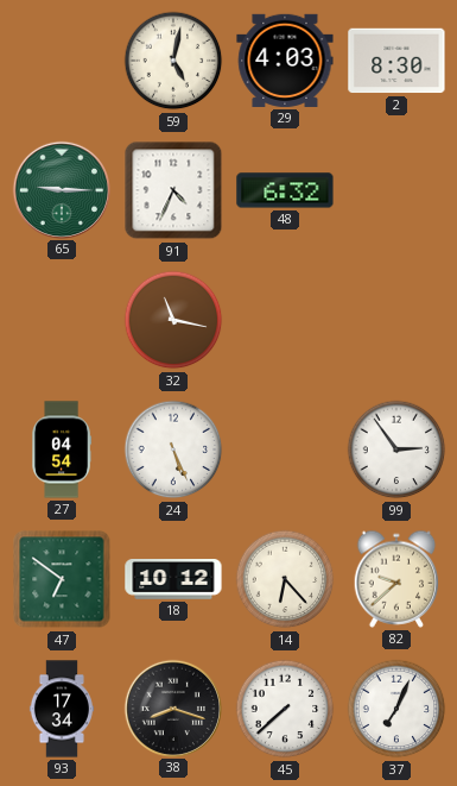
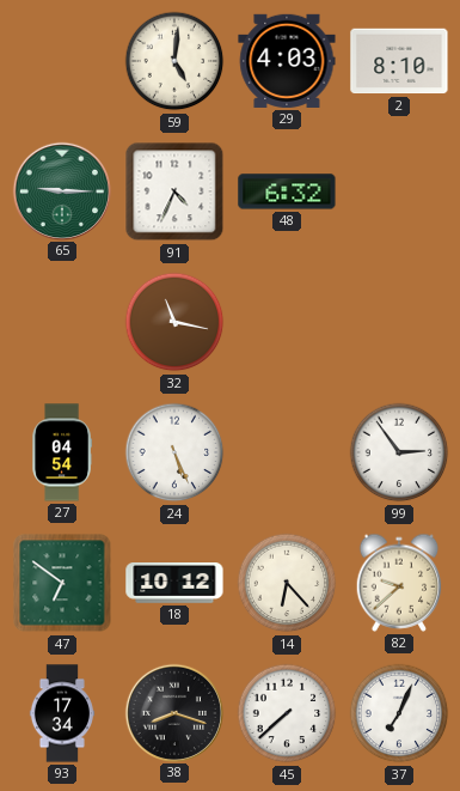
59: 5:02 -> 5:01 (174, 61)
2: 8:30 -> 8:10 (399, 61)
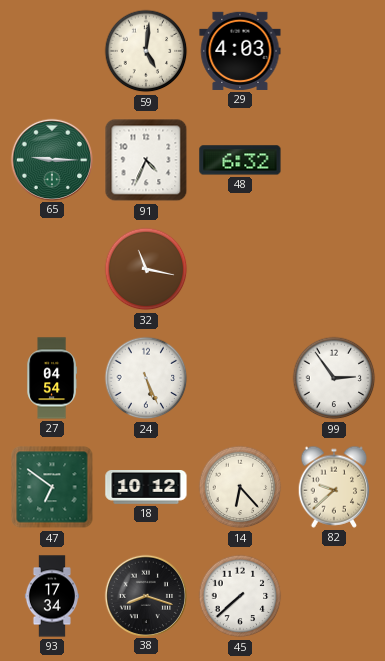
2: 8:10 -> none (399, 61)
37: 7:04 -> none (399, 713)
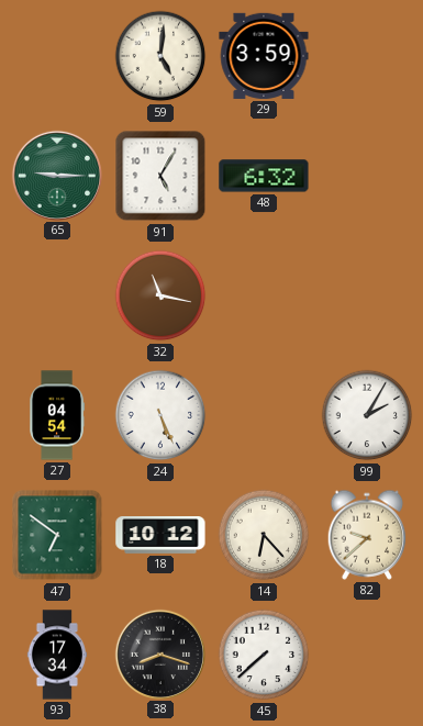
29: 4:03 -> 3:59 (264, 56)
91: 4:34 -> 5:05 (160, 176)
99: 2:54 -> 2:05 (367, 415)
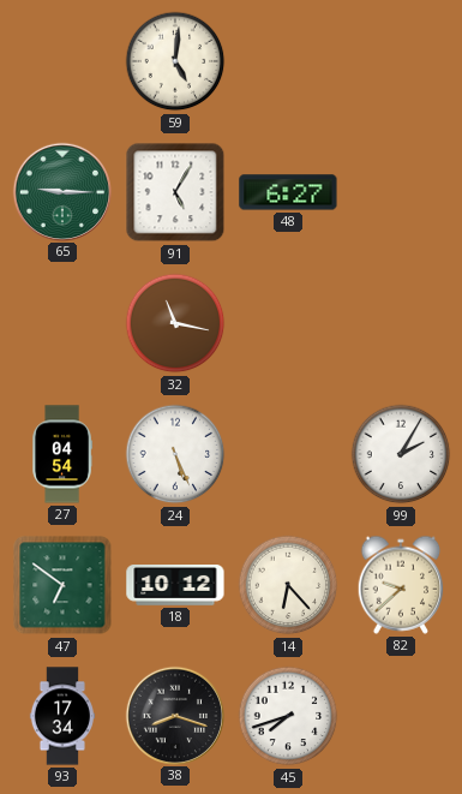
29: 3:59 -> none (264, 56)
48: 6:32 -> 6:27 (288, 192)
45: 7:38 -> 7:42 (288, 716)
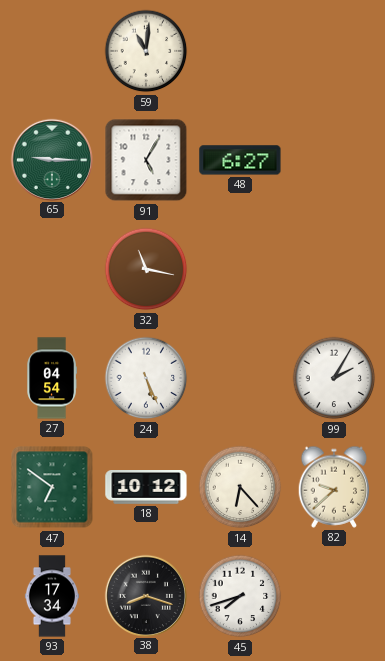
59: 5:01 -> 11:01 (146, 51)
